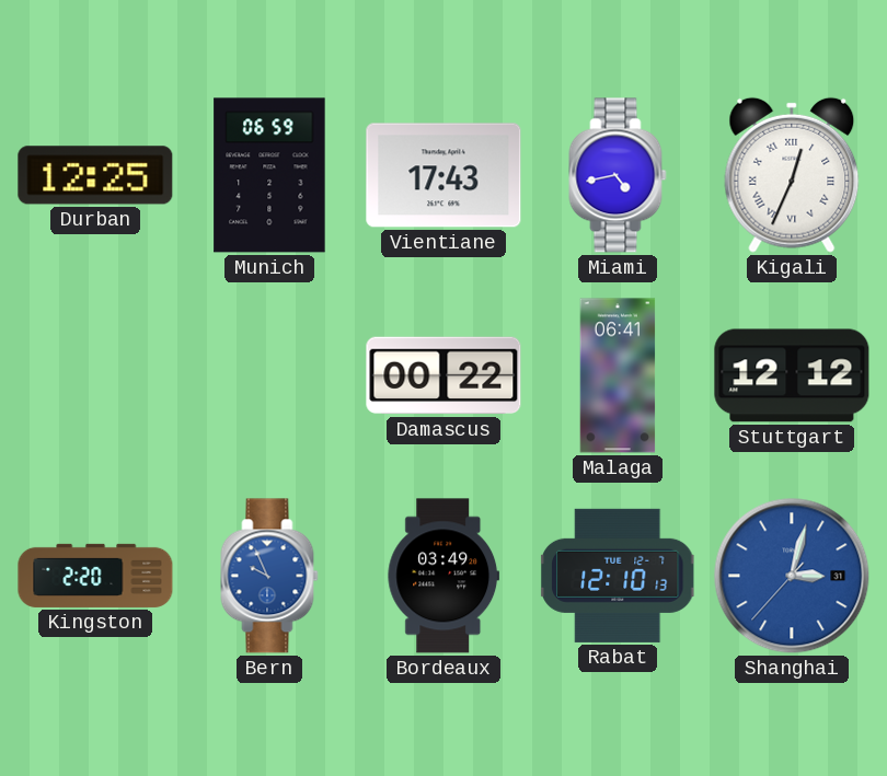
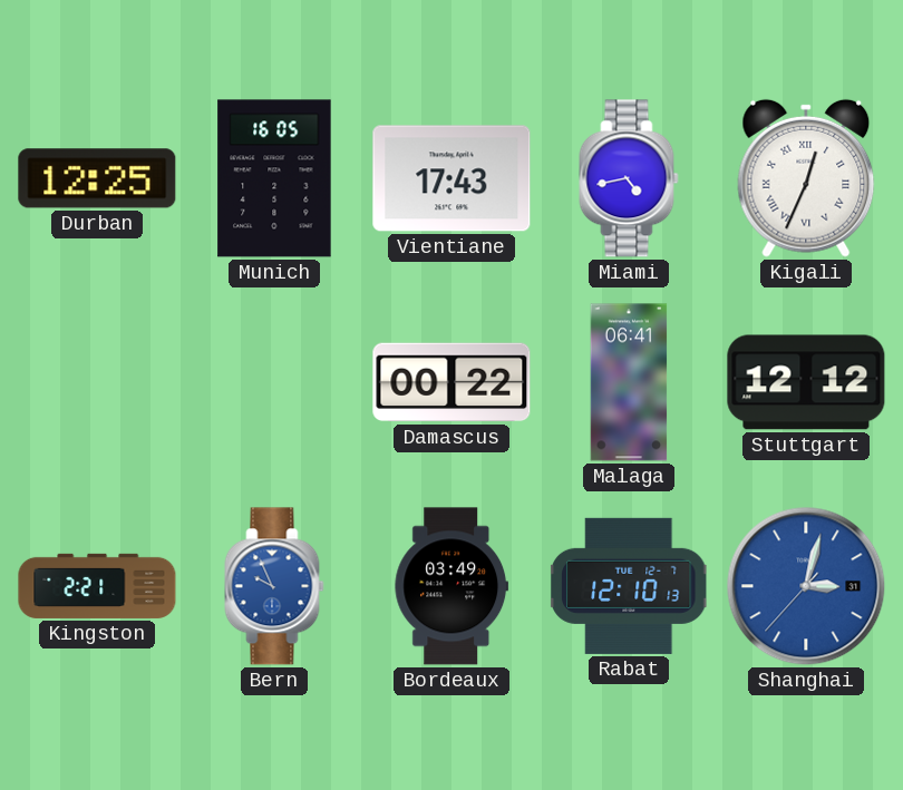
Munich: 06:59 -> 16:05 (274, 178)
Kingston: 2:20 -> 2:21 (97, 586)
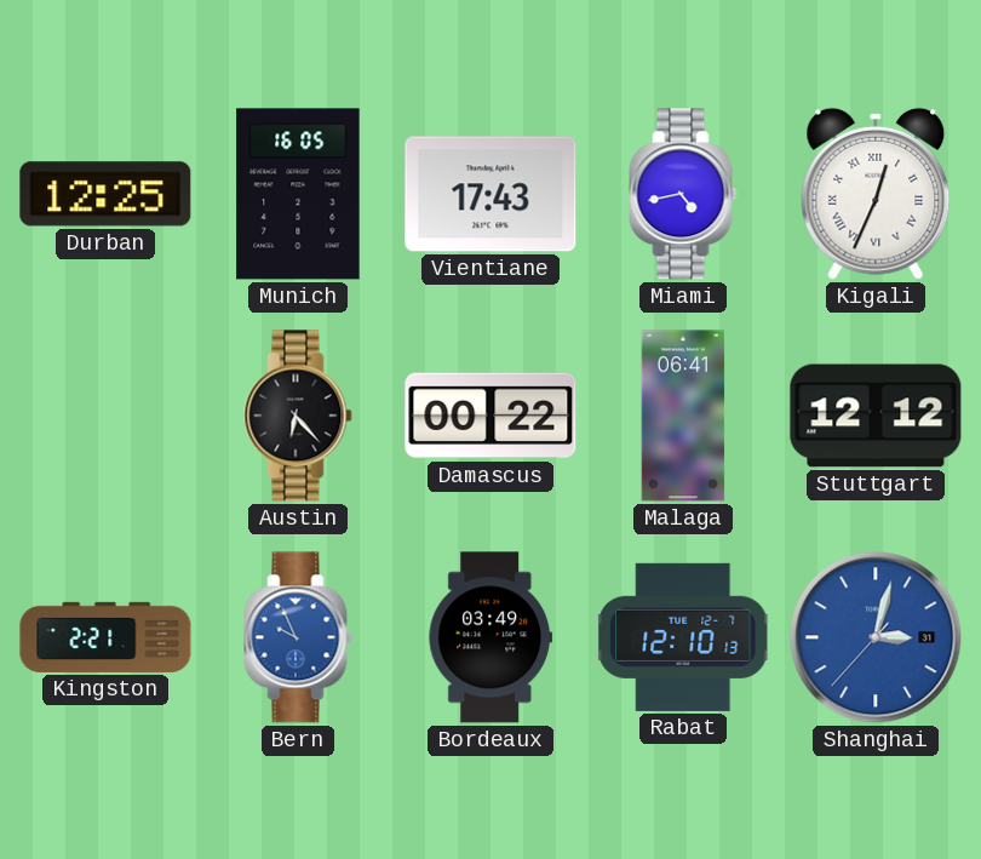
Austin: none -> 6:23 (298, 416)
